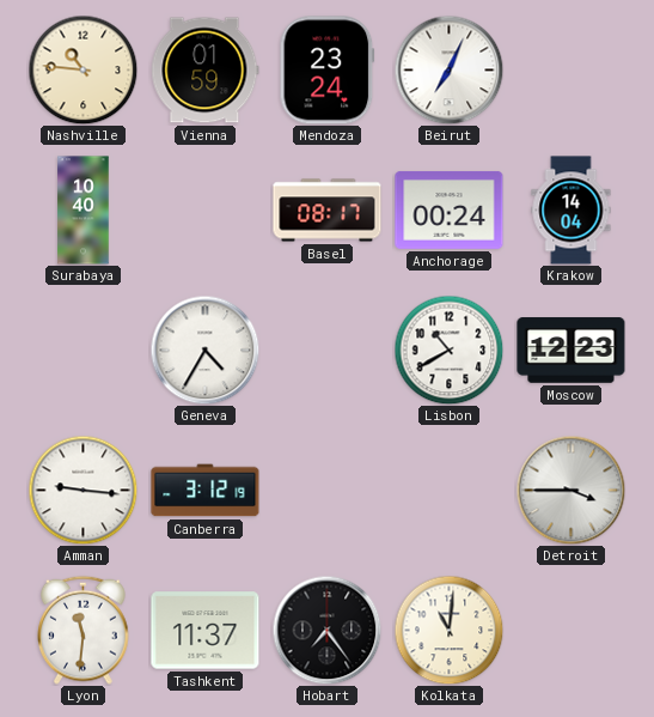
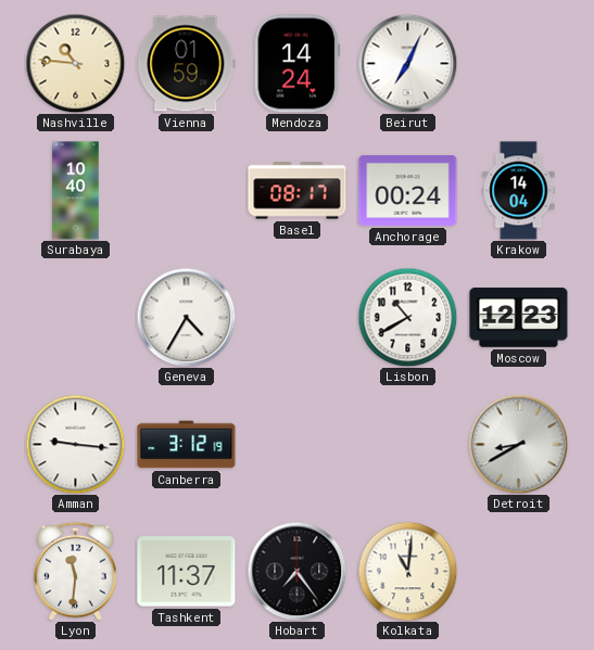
Mendoza: 23:24 -> 14:24 (298, 64)
Detroit: 3:45 -> 8:40 (518, 444)
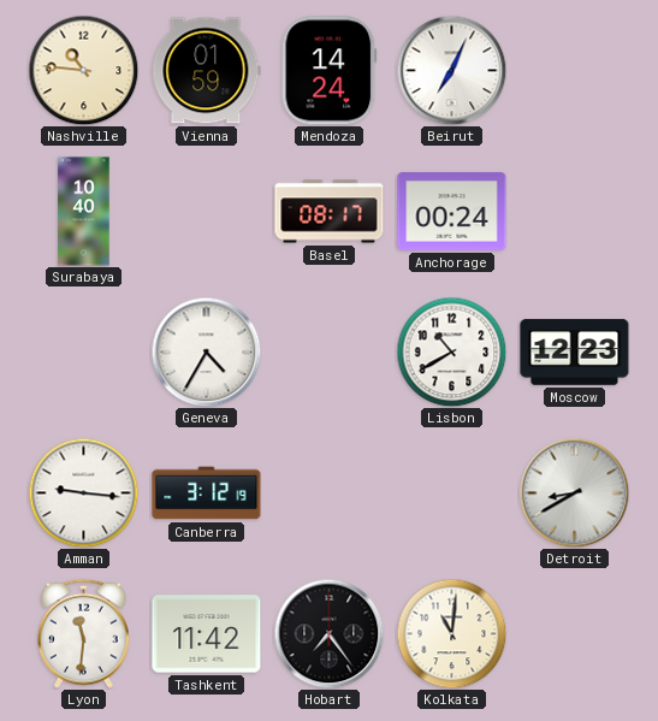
Krakow: 14:04 -> none (519, 191)
Tashkent: 11:37 -> 11:42 (207, 634)
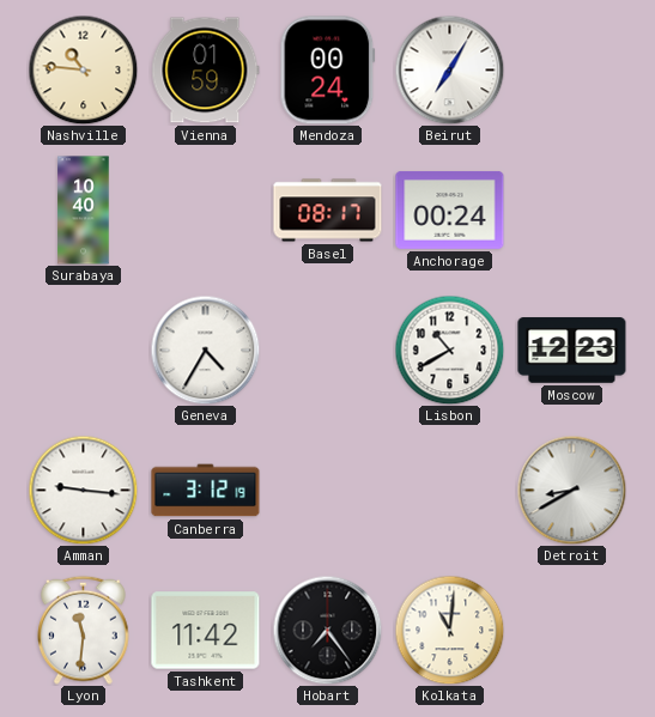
Mendoza: 14:24 -> 00:24 (328, 71)
Beirut: 7:04 -> 7:05 (449, 69)
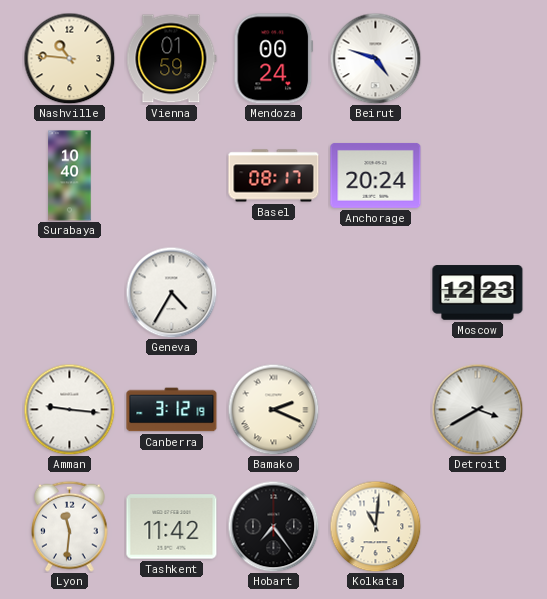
Beirut: 7:05 -> 4:48 (375, 58)
Anchorage: 00:24 -> 20:24 (376, 175)
Lisbon: 10:40 -> none (449, 350)
Bamako: none -> 2:19 (273, 409)
Detroit: 8:40 -> 3:40 (477, 409)
